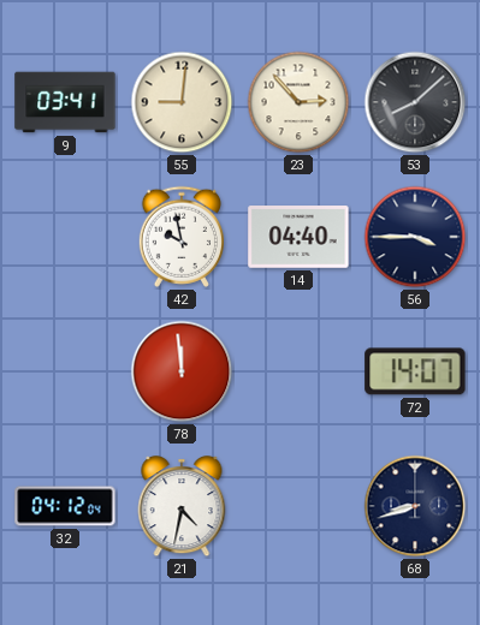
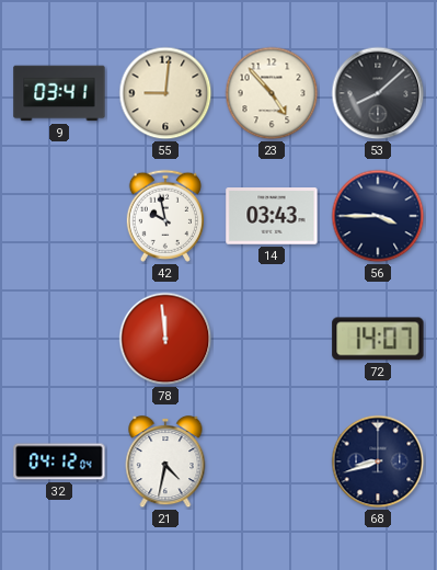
23: 2:53 -> 4:53 (272, 93)
14: 04:40 -> 03:43 (272, 216)
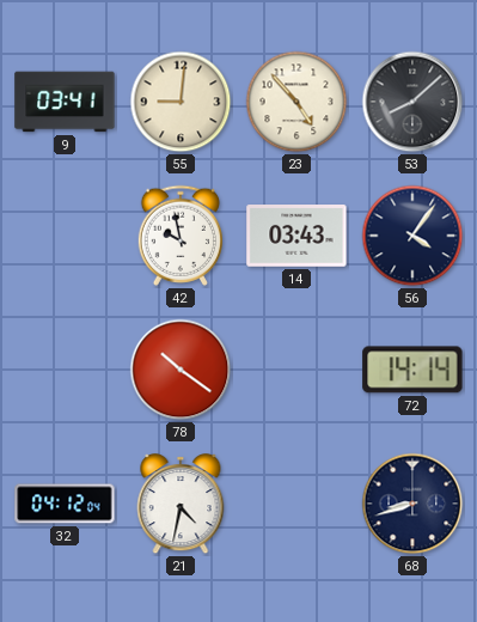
56: 3:45 -> 4:06 (412, 236)
78: 11:59 -> 10:21 (181, 370)
72: 14:07 -> 14:14 (412, 370)
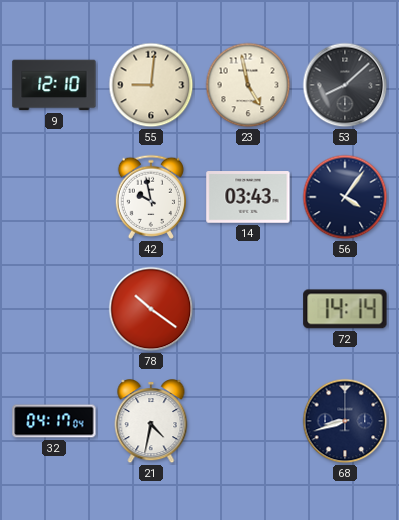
9: 03:41 -> 12:10 (54, 85)
23: 4:53 -> 4:58 (248, 85)
32: 04:12 -> 04:17 (54, 421)
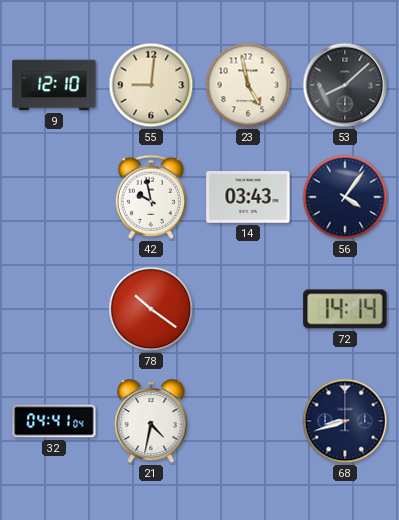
32: 04:17 -> 04:41 (54, 421)
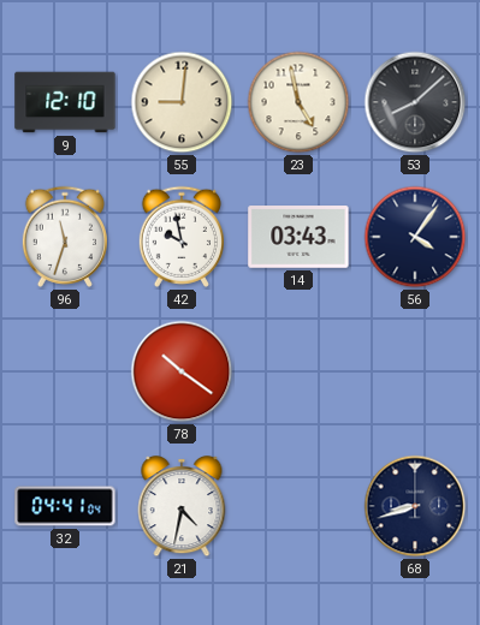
96: none -> 11:33 (64, 237)
72: 14:14 -> none (345, 309)
